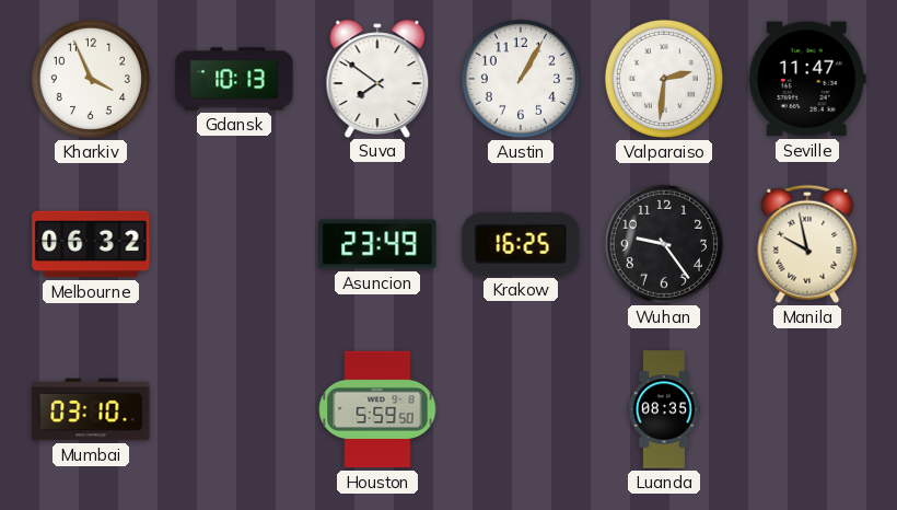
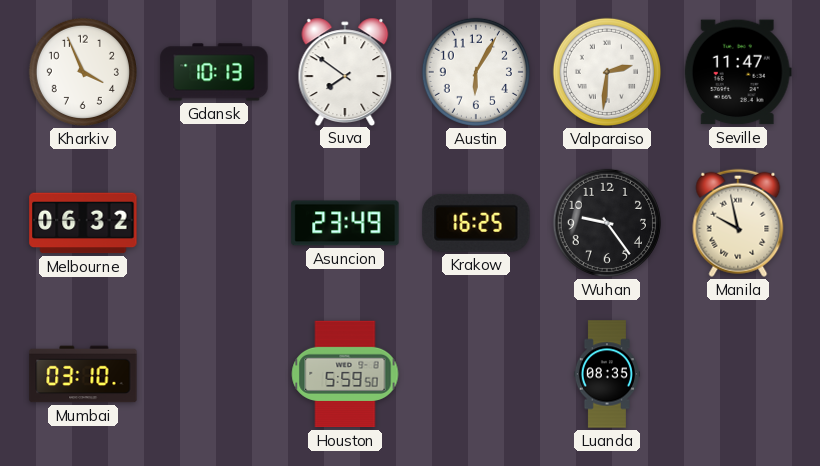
Austin: 1:05 -> 6:05 (476, 72)
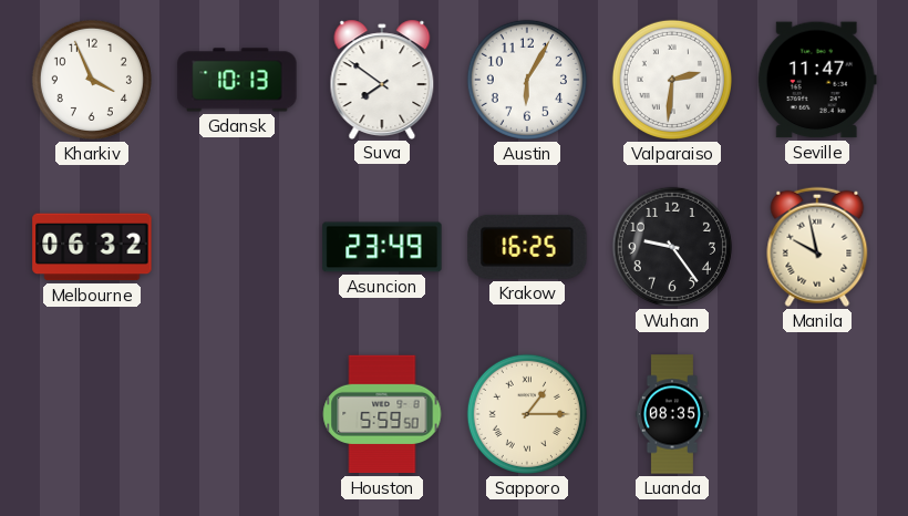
Mumbai: 03:10 -> none (83, 374)
Sapporo: none -> 1:15 (527, 414)
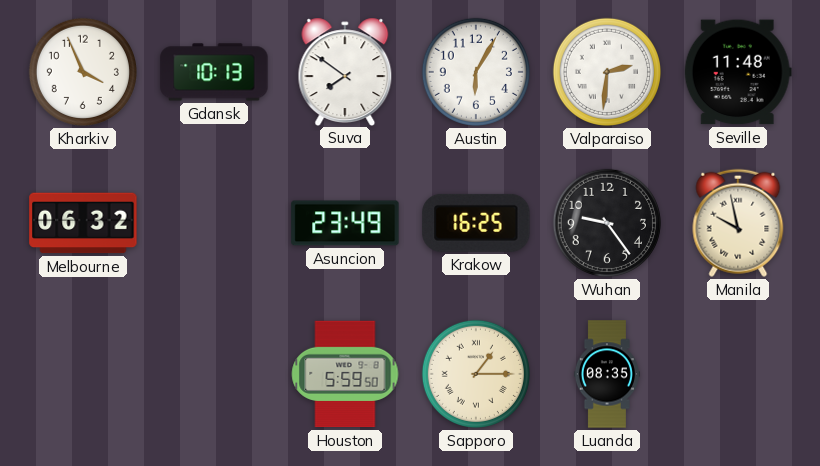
Seville: 11:47 -> 11:48 (738, 72)
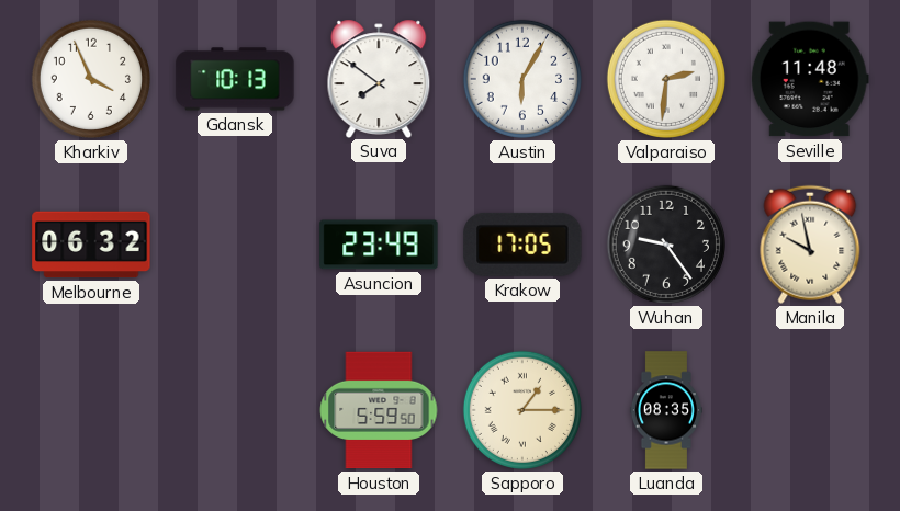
Krakow: 16:25 -> 17:05 (522, 245)
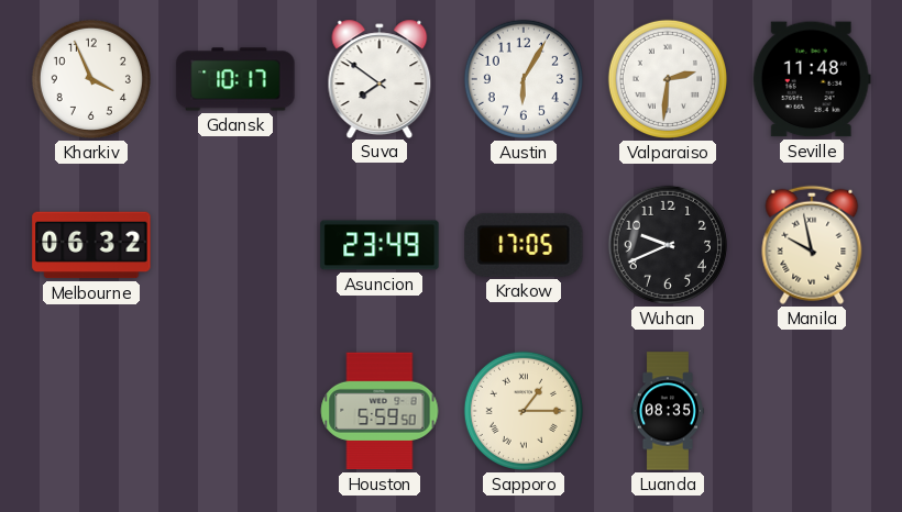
Gdansk: 10:13 -> 10:17 (235, 79)
Wuhan: 9:24 -> 9:41 (668, 245)
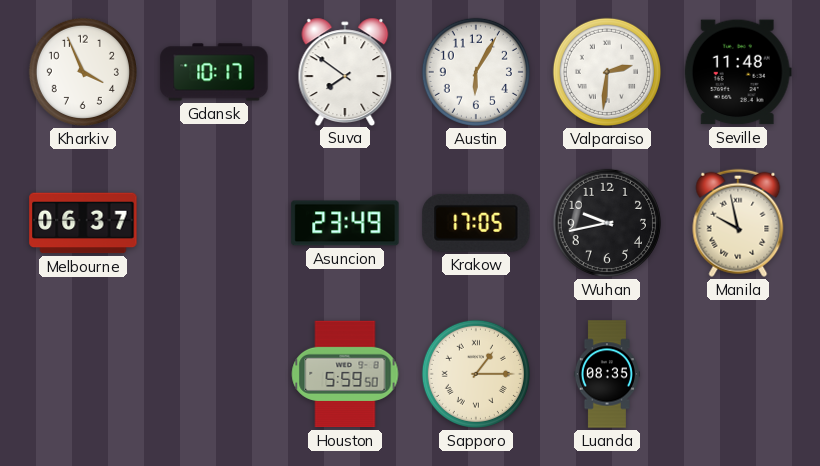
Melbourne: 06:32 -> 06:37 (83, 223)
Wuhan: 9:41 -> 9:43 (607, 223)
